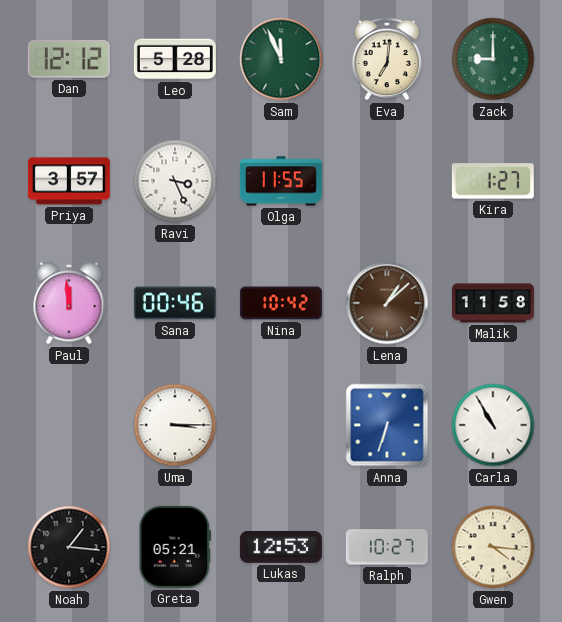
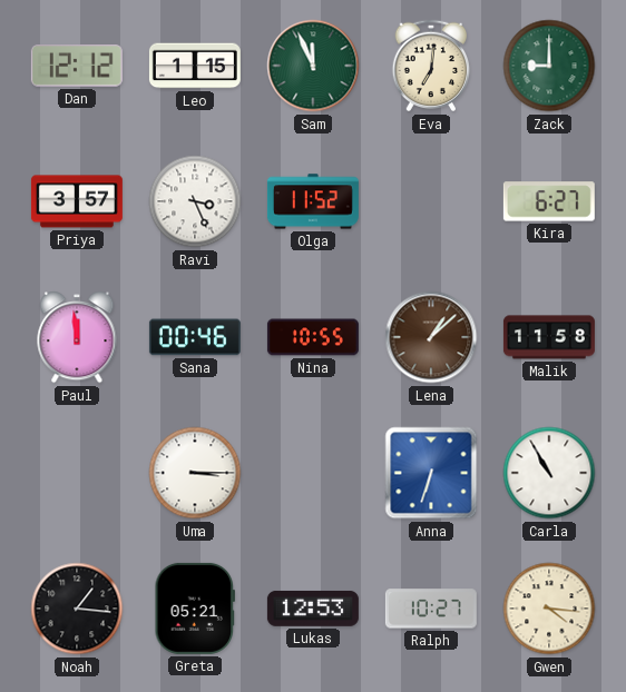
Leo: 5:28 -> 1:15 (195, 66)
Olga: 11:55 -> 11:52 (313, 201)
Kira: 1:27 -> 6:27 (549, 201)
Nina: 10:42 -> 10:55 (313, 337)
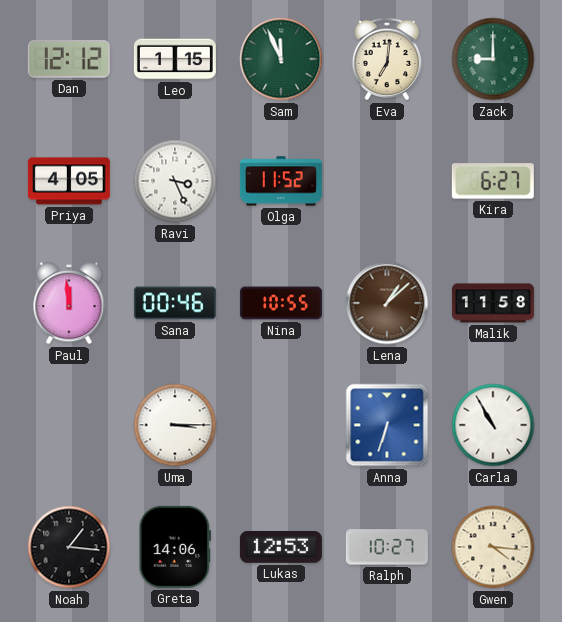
Priya: 3:57 -> 4:05 (69, 181)
Greta: 05:21 -> 14:06 (174, 547)
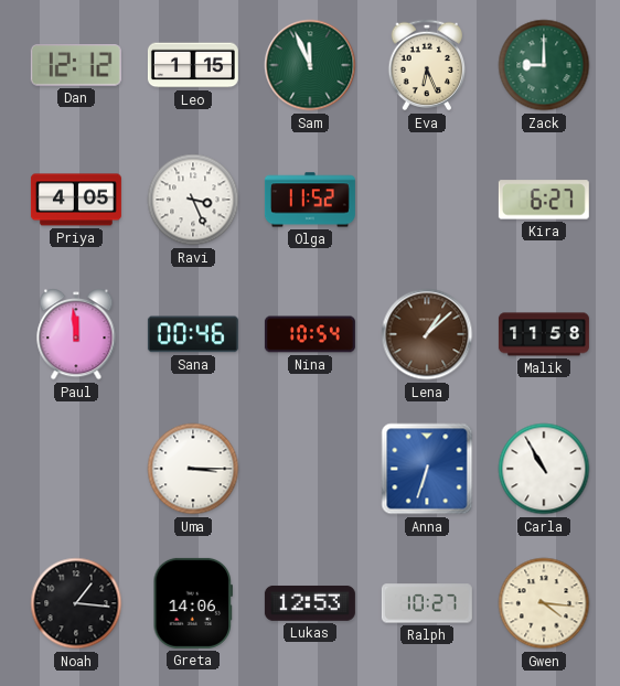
Eva: 7:01 -> 6:26 (427, 65)
Nina: 10:55 -> 10:54 (310, 334)
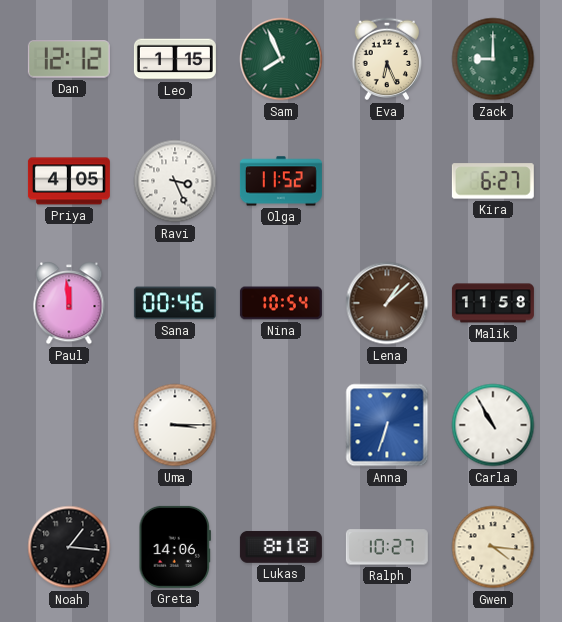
Sam: 11:56 -> 7:56 (281, 59)
Lukas: 12:53 -> 8:18 (281, 547)
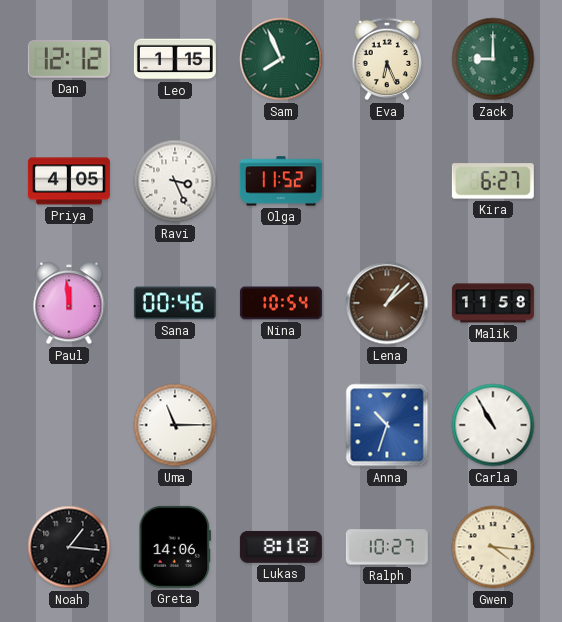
Uma: 3:15 -> 11:15 (175, 425)
Anna: 6:33 -> 10:33 (387, 425)
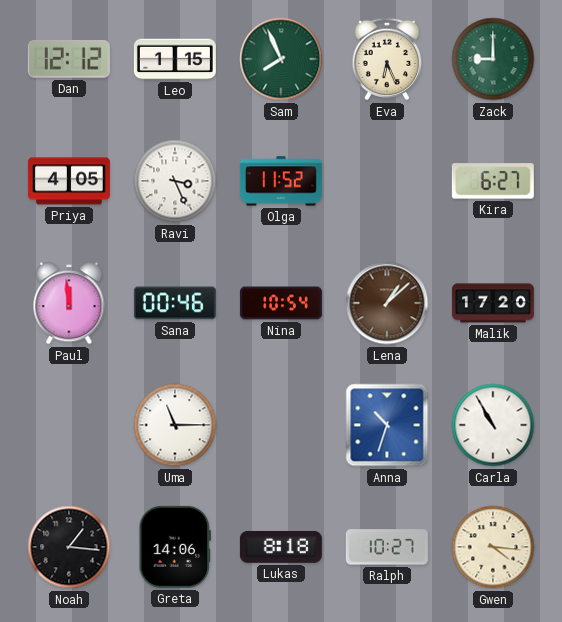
Malik: 11:58 -> 17:20 (493, 303)
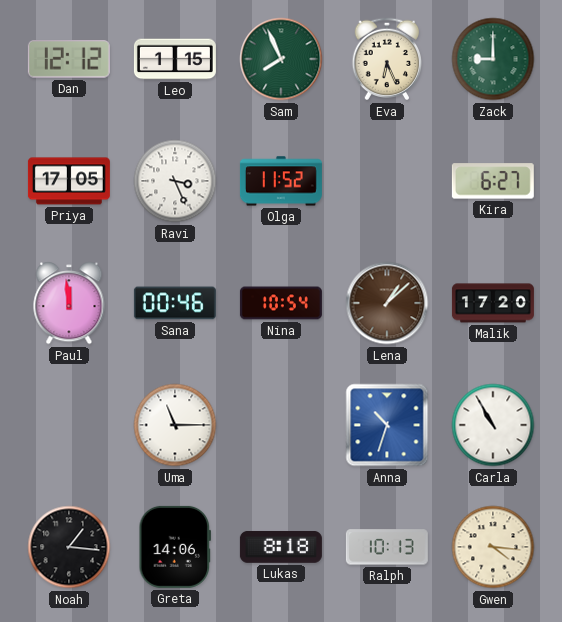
Priya: 4:05 -> 17:05 (69, 181)
Ralph: 10:27 -> 10:13 (387, 547)
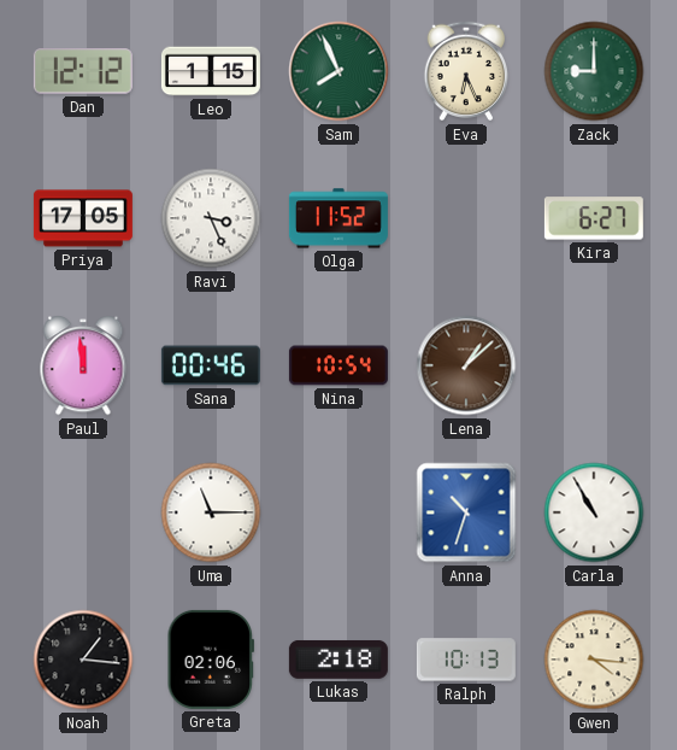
Malik: 17:20 -> none (493, 303)
Greta: 14:06 -> 02:06 (210, 660)
Lukas: 8:18 -> 2:18 (338, 660)
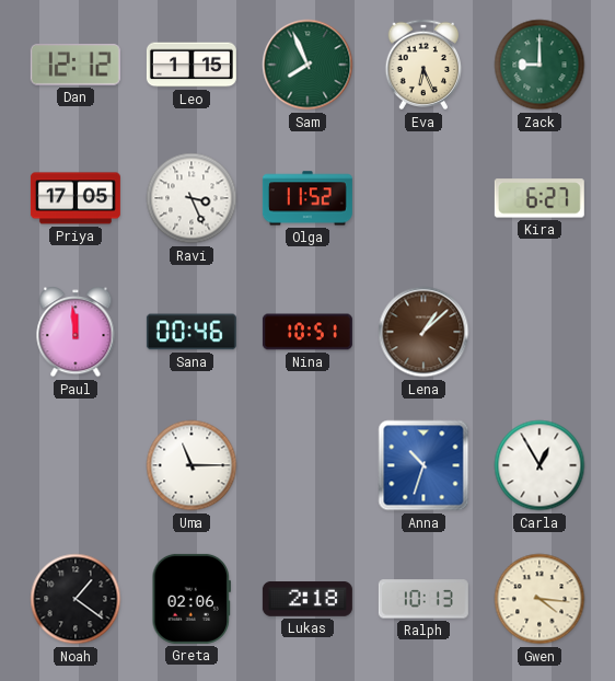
Nina: 10:54 -> 10:51 (307, 332)
Carla: 10:55 -> 12:55 (539, 465)
Noah: 1:16 -> 1:21 (76, 599)
